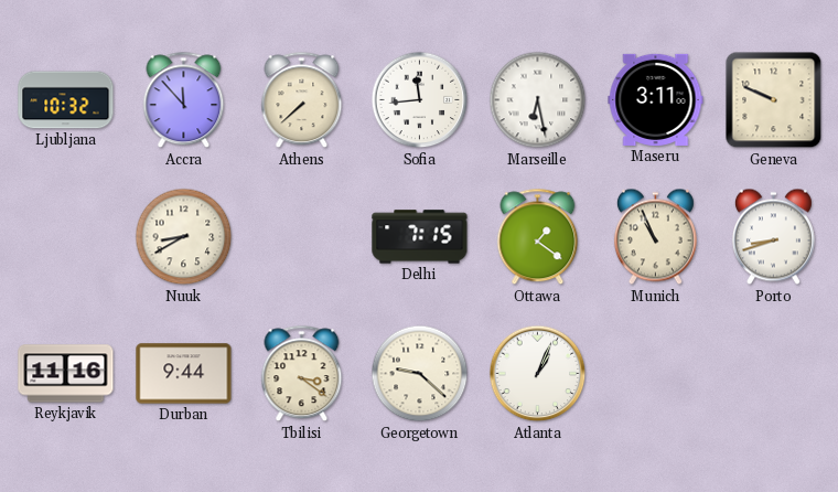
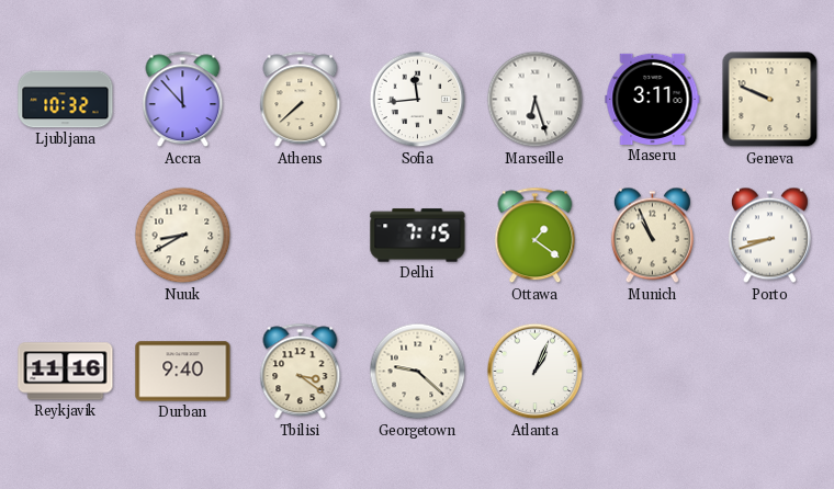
Marseille: 6:28 -> 6:27 (536, 100)
Durban: 9:44 -> 9:40 (183, 372)
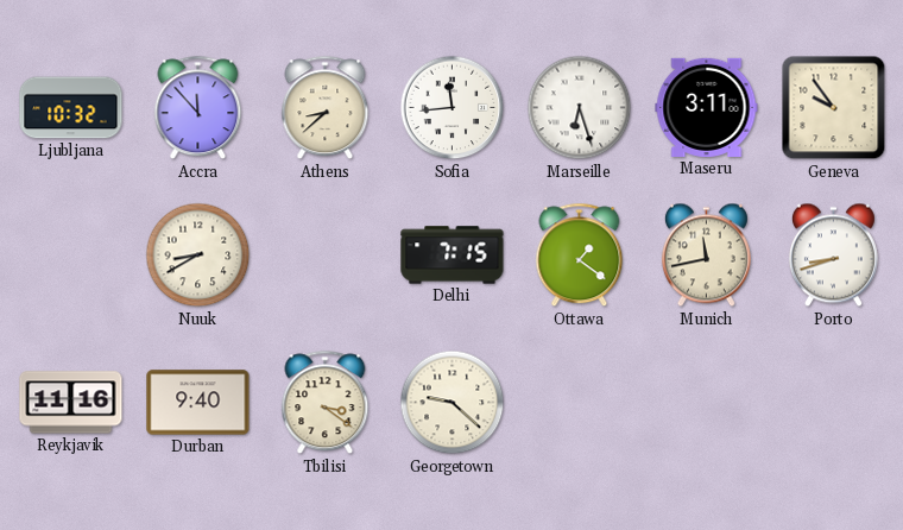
Athens: 7:38 -> 8:38 (326, 108)
Geneva: 9:49 -> 9:54 (834, 108)
Munich: 10:56 -> 11:43 (706, 255)
Atlanta: 1:04 -> none (536, 372)
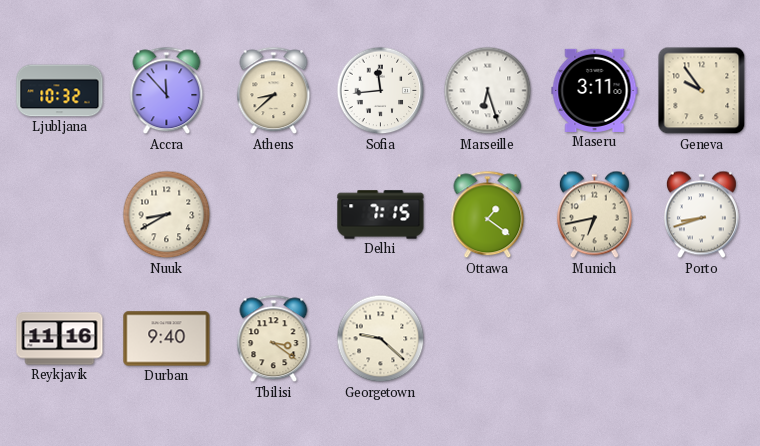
Munich: 11:43 -> 6:43 (594, 215)
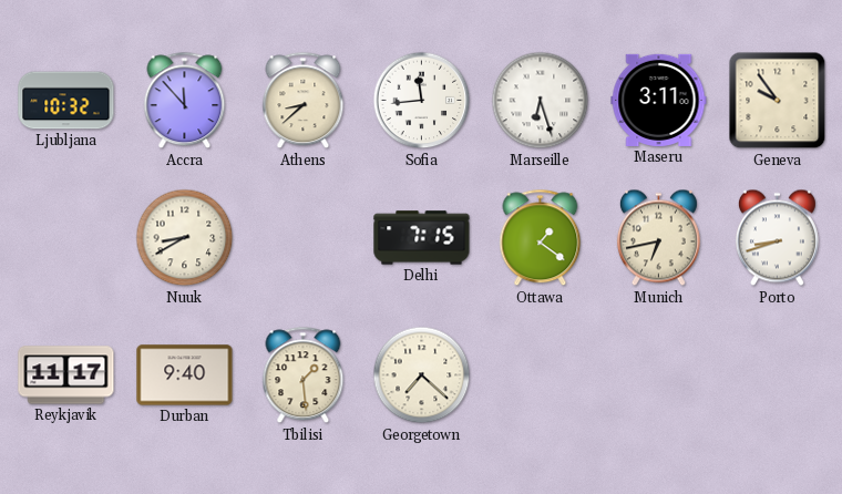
Reykjavik: 11:16 -> 11:17 (66, 375)
Tbilisi: 3:21 -> 1:29 (304, 375)
Georgetown: 9:22 -> 7:22 (422, 375)
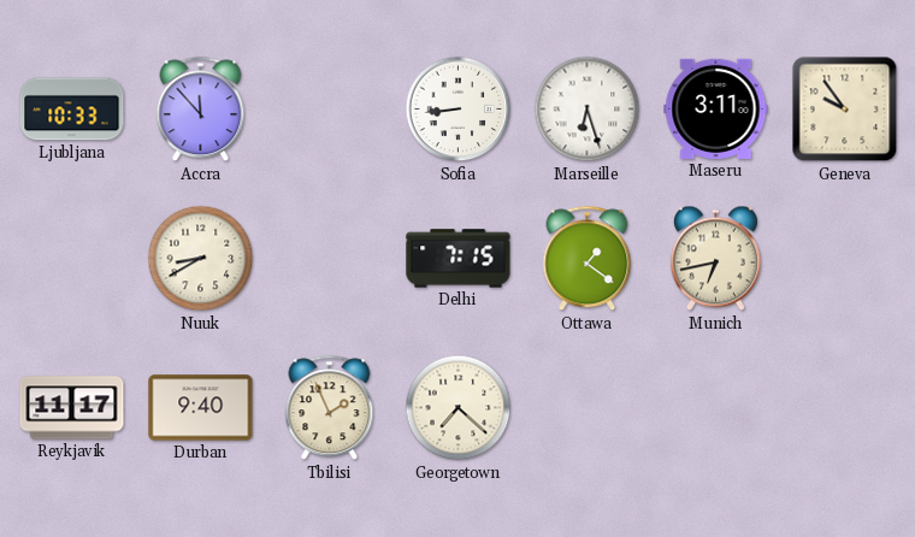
Ljubljana: 10:32 -> 10:33 (72, 110)
Athens: 8:38 -> none (304, 101)
Sofia: 11:44 -> 8:44 (459, 110)
Porto: 8:42 -> none (777, 238)
Tbilisi: 1:29 -> 1:56 (330, 408)
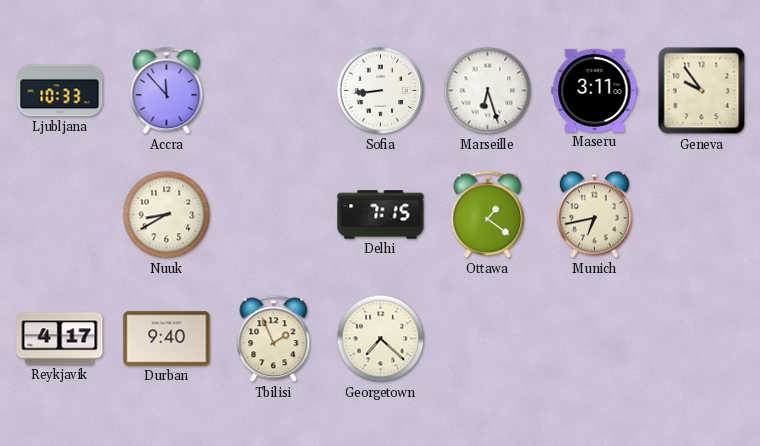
Reykjavik: 11:17 -> 4:17 (60, 339)
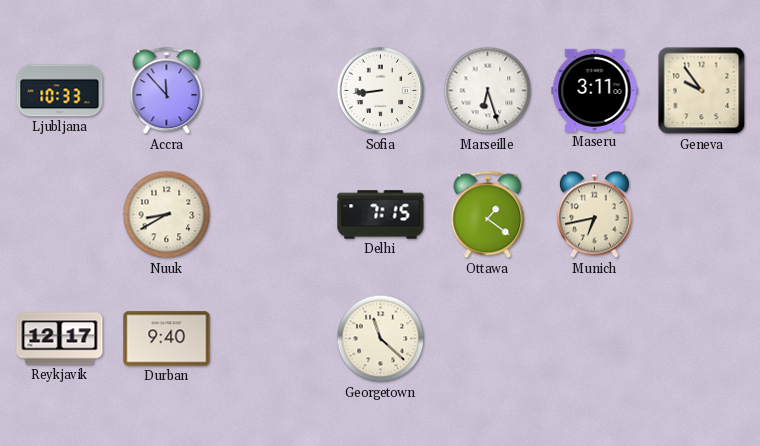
Reykjavik: 4:17 -> 12:17 (60, 339)
Tbilisi: 1:56 -> none (274, 339)
Georgetown: 7:22 -> 11:22 (381, 339)
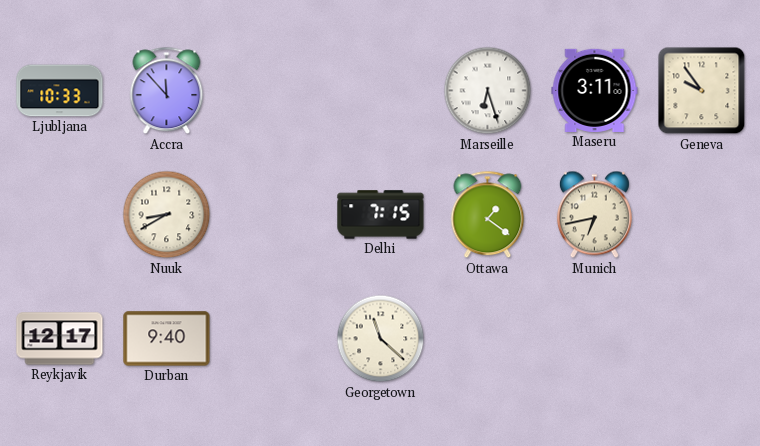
Sofia: 8:44 -> none (381, 91)
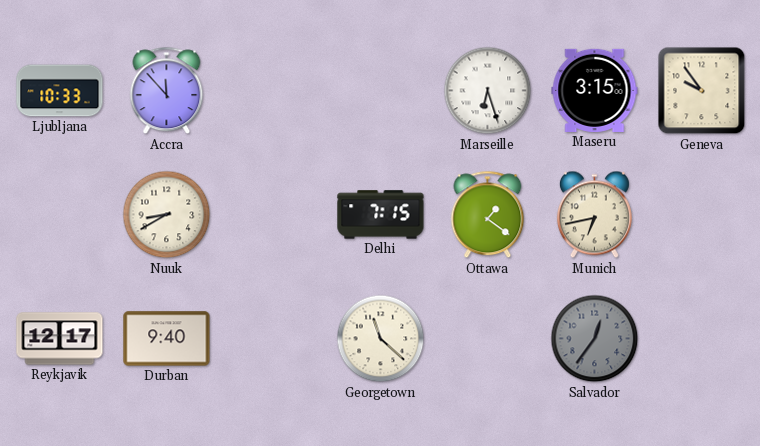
Maseru: 3:11 -> 3:15 (595, 90)
Salvador: none -> 12:36 (595, 339)
